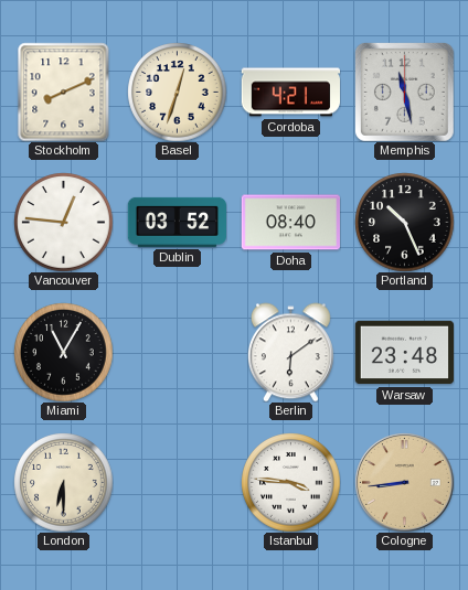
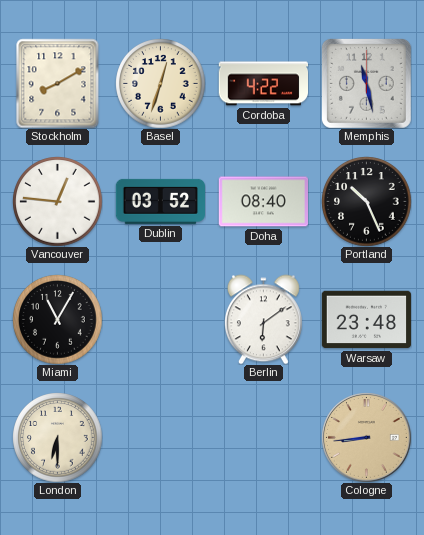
Stockholm: 8:11 -> 8:10 (58, 83)
Cordoba: 4:21 -> 4:22 (263, 84)
Istanbul: 3:46 -> none (290, 482)
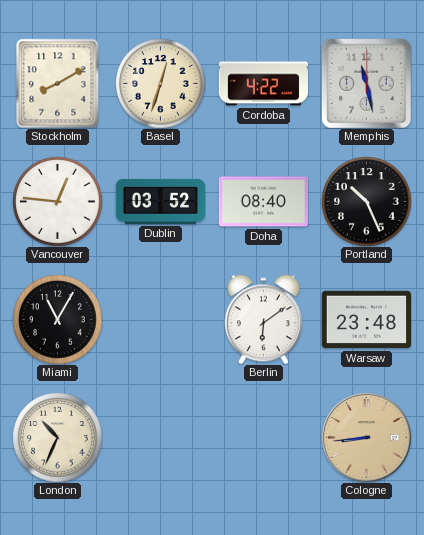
London: 6:30 -> 10:34 (57, 437)
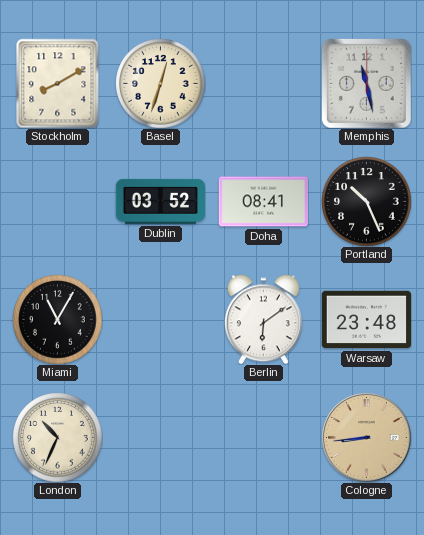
Cordoba: 4:22 -> none (263, 84)
Vancouver: 12:46 -> none (57, 201)
Doha: 08:40 -> 08:41 (263, 202)
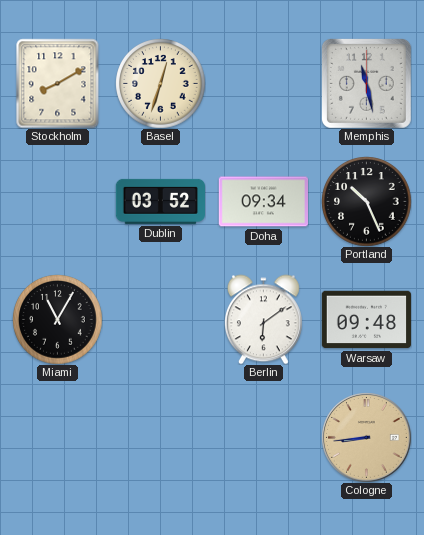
Doha: 08:41 -> 09:34 (263, 202)
Warsaw: 23:48 -> 09:48 (366, 320)
London: 10:34 -> none (57, 437)
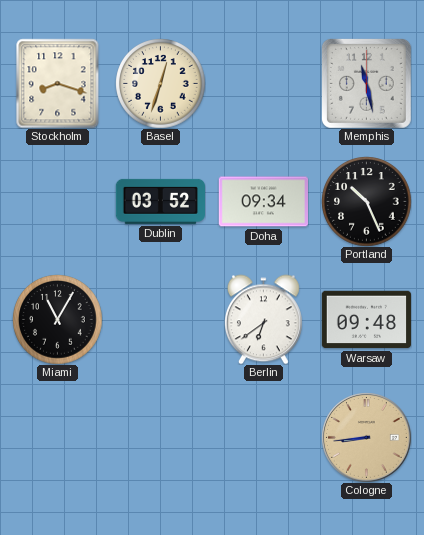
Stockholm: 8:10 -> 8:18 (58, 83)
Berlin: 6:09 -> 6:39 (263, 319)
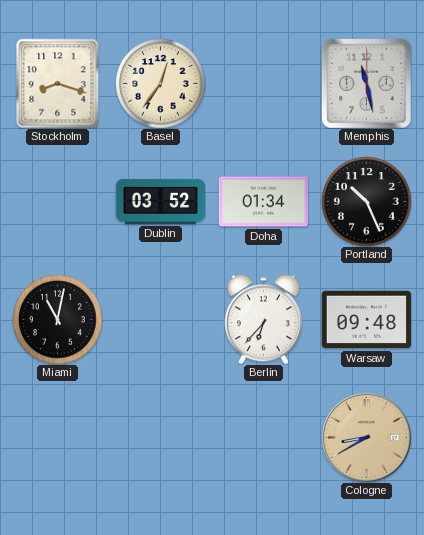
Basel: 12:33 -> 12:36 (160, 83)
Doha: 09:34 -> 01:34 (263, 202)
Miami: 11:05 -> 11:02 (57, 319)
Berlin: 6:39 -> 6:37 (263, 319)
Cologne: 8:44 -> 8:40 (366, 437)
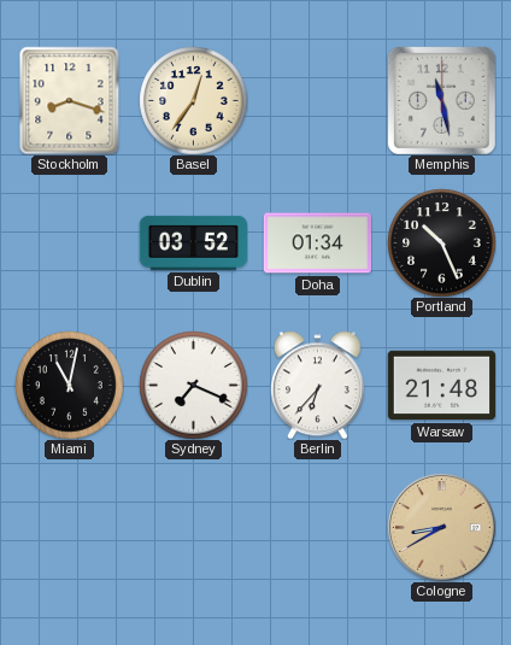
Sydney: none -> 7:19 (193, 385)
Warsaw: 09:48 -> 21:48 (441, 386)
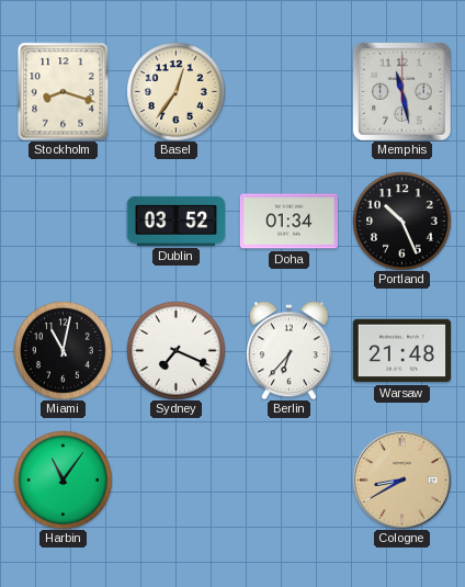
Harbin: none -> 11:06 (63, 479)
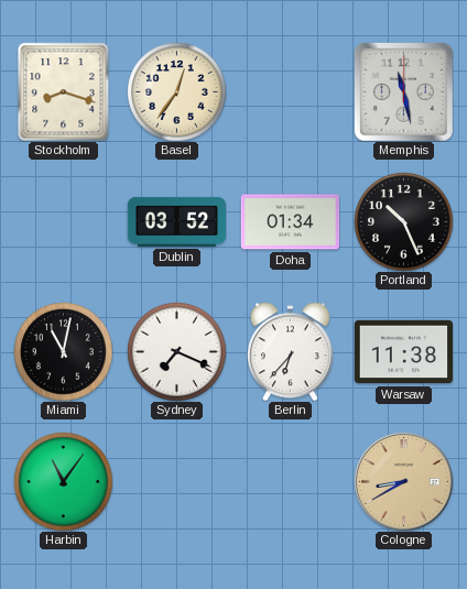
Warsaw: 21:48 -> 11:38 (403, 352)
